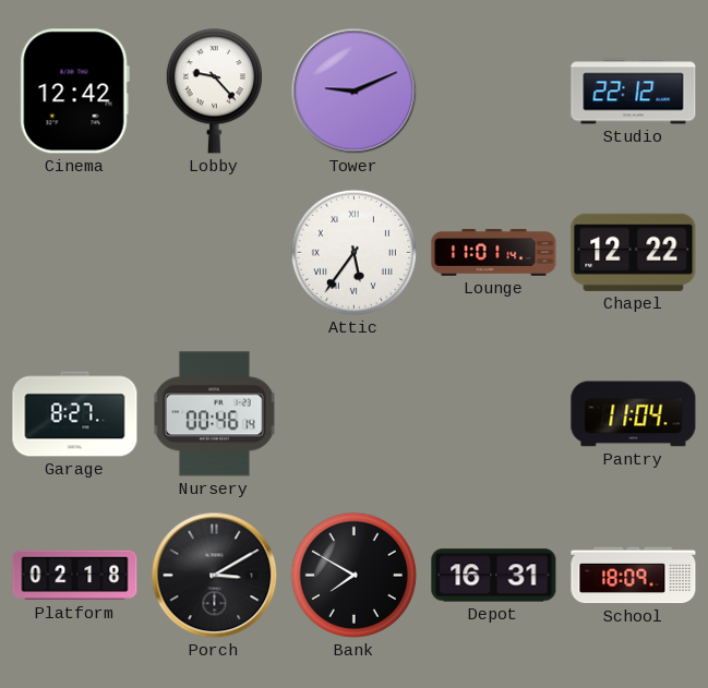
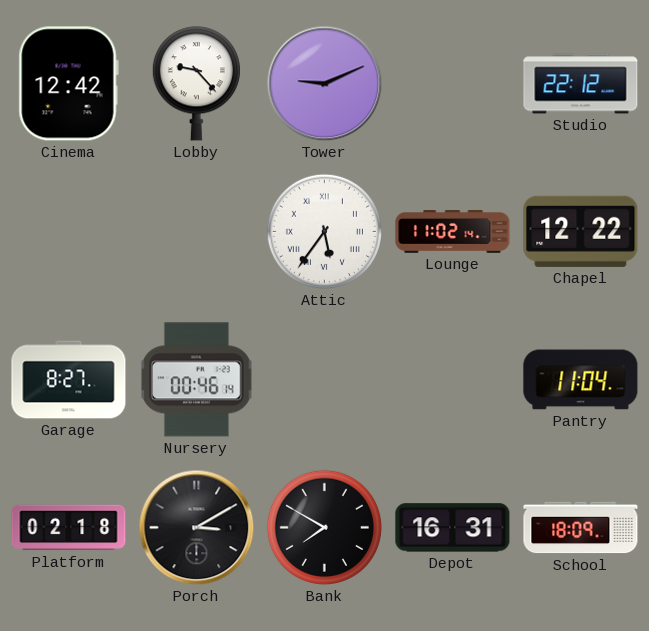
Lounge: 11:01 -> 11:02 (453, 232)
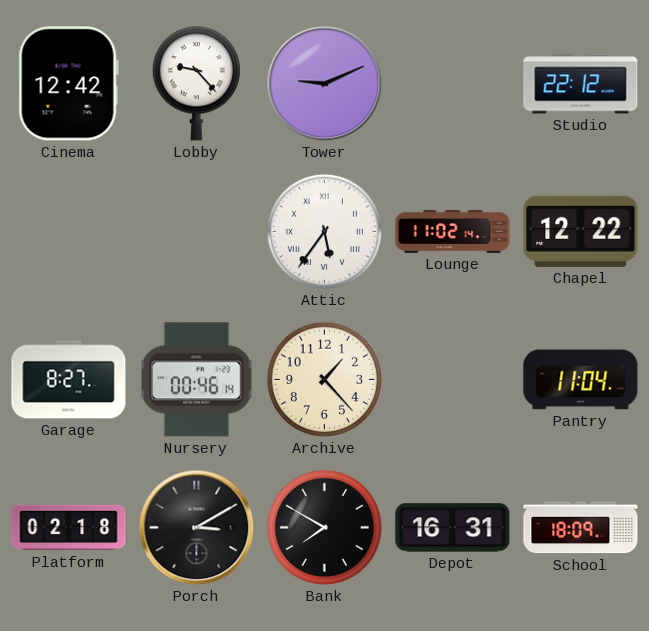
Archive: none -> 1:23 (324, 379)
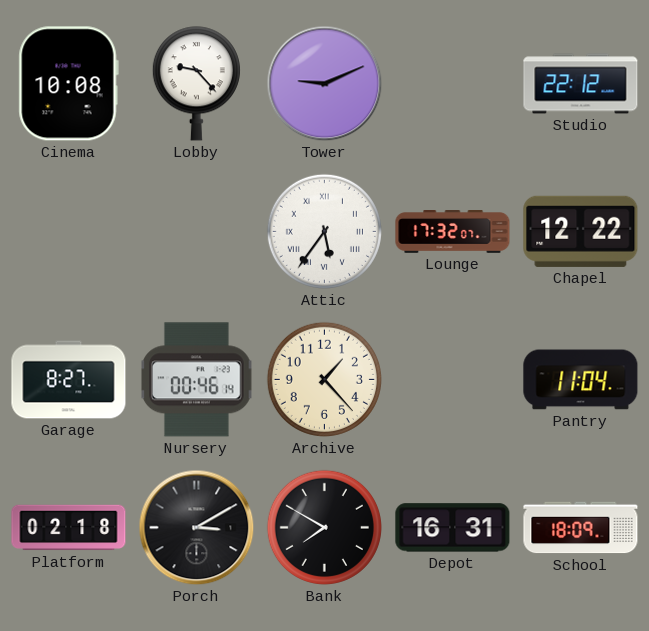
Cinema: 12:42 -> 10:08 (68, 84)
Lounge: 11:02 -> 17:32 (453, 232)
